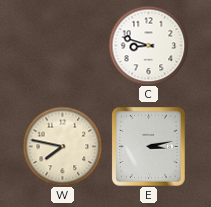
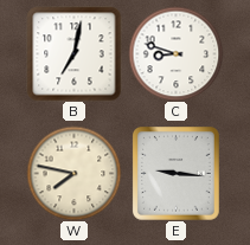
B: none -> 7:02 (73, 53)
E: 3:13 -> 9:16 (177, 174)
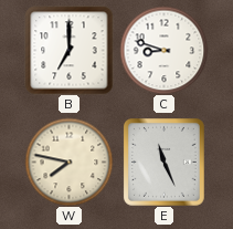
B: 7:02 -> 7:00 (68, 50)
E: 9:16 -> 11:26 (165, 163)
